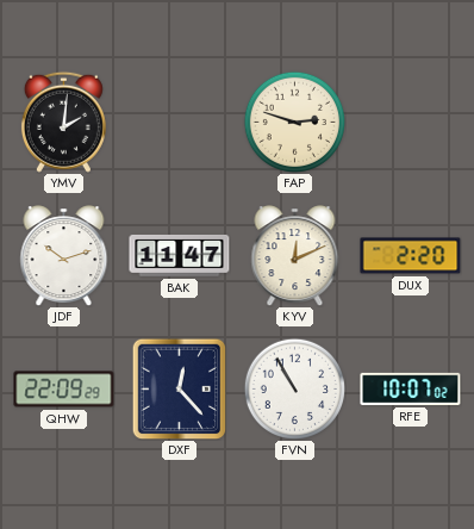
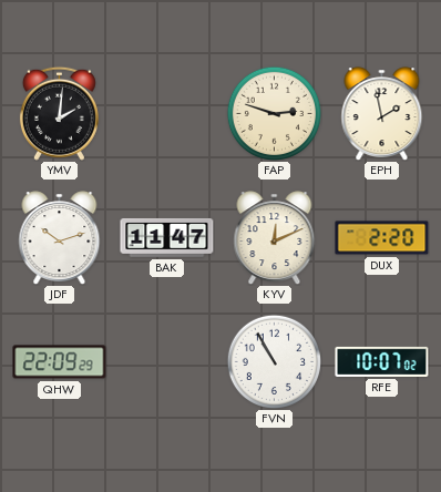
EPH: none -> 1:58 (382, 114)
DXF: 12:23 -> none (180, 388)
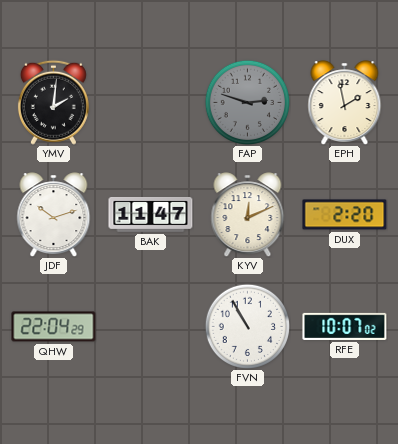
FAP dial: cream -> grey (247, 102)
QHW: 22:09 -> 22:04 (54, 327)
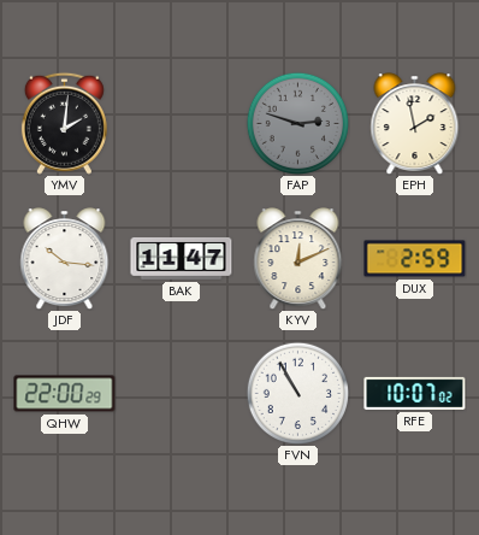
JDF: 10:12 -> 10:16 (65, 259)
DUX: 2:20 -> 2:59 (415, 259)
QHW: 22:04 -> 22:00 (65, 394)
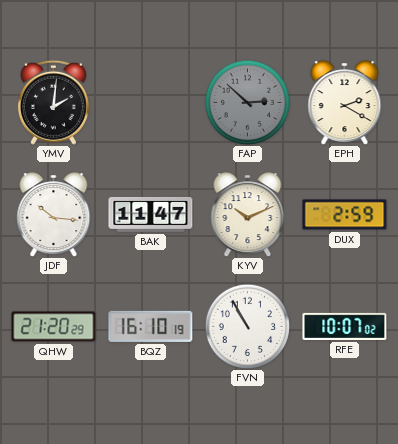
FAP: 2:48 -> 2:52 (247, 102)
EPH: 1:58 -> 2:20 (345, 103)
KYV: 12:11 -> 10:11 (248, 215)
QHW: 22:00 -> 21:20 (54, 327)
BQZ: none -> 16:10 (151, 326)
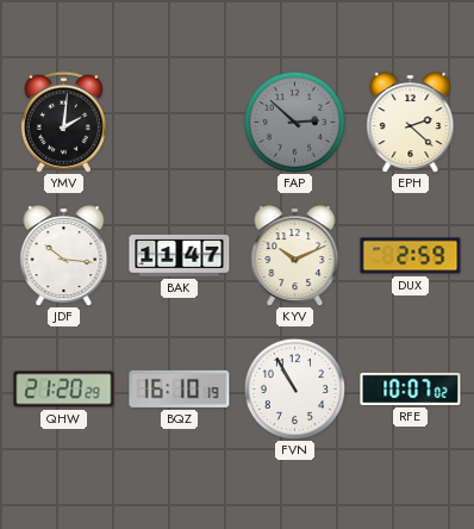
EPH: 2:20 -> 2:22 (411, 123)
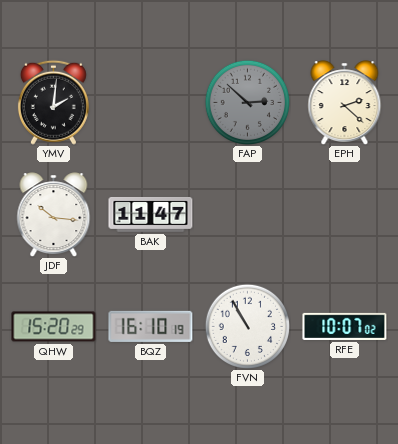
KYV: 10:11 -> none (295, 256)
DUX: 2:59 -> none (411, 256)
QHW: 21:20 -> 15:20 (54, 327)
